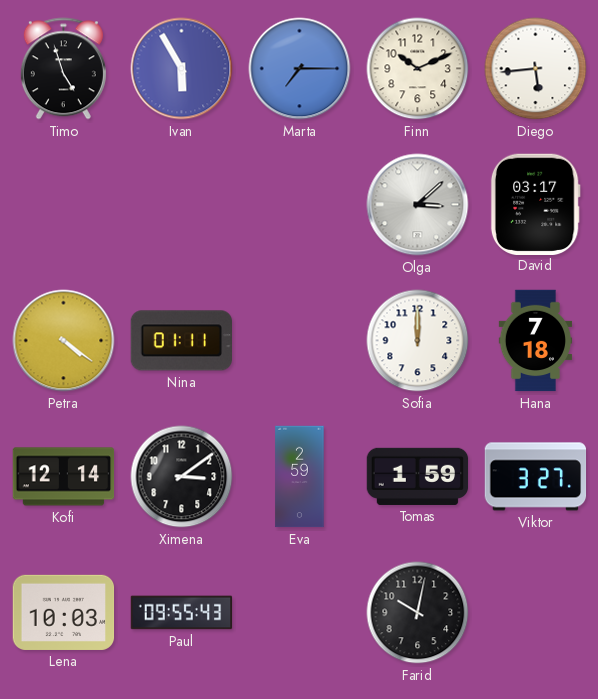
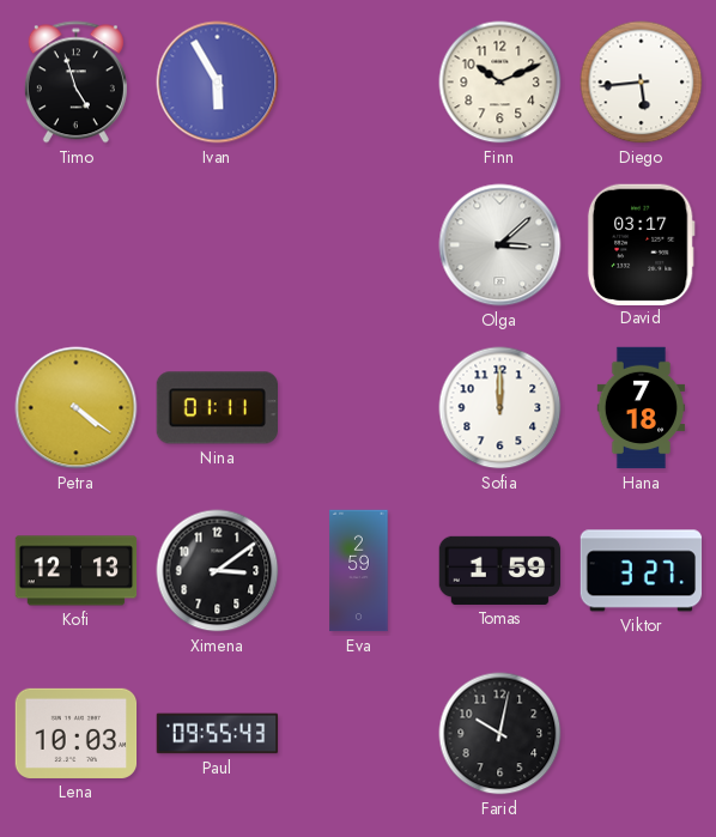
Marta: 7:15 -> none (300, 69)
Kofi: 12:14 -> 12:13 (77, 571)
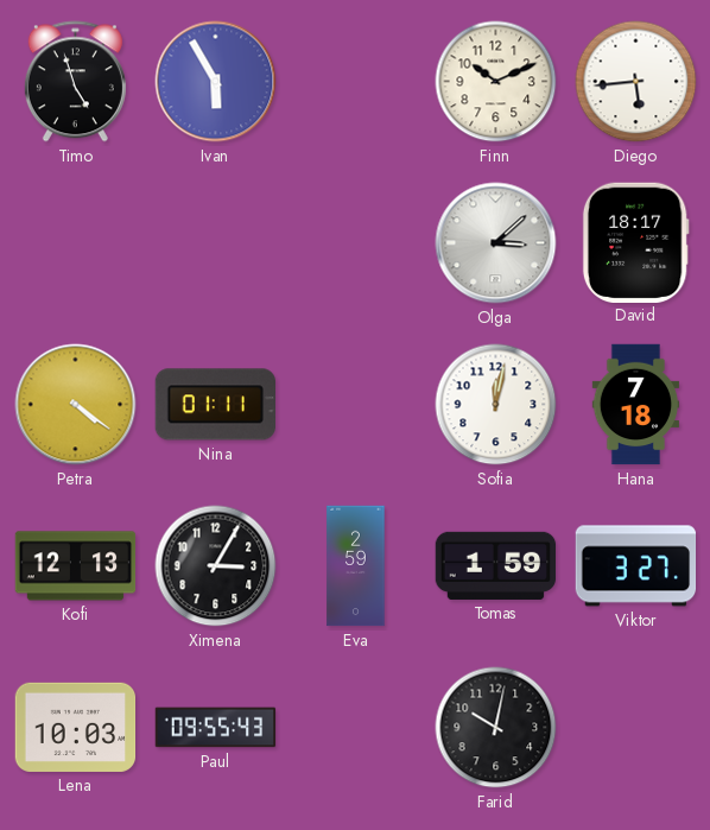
David: 03:17 -> 18:17 (635, 242)
Sofia: 12:00 -> 12:02 (496, 405)
Ximena: 3:09 -> 3:05 (216, 566)
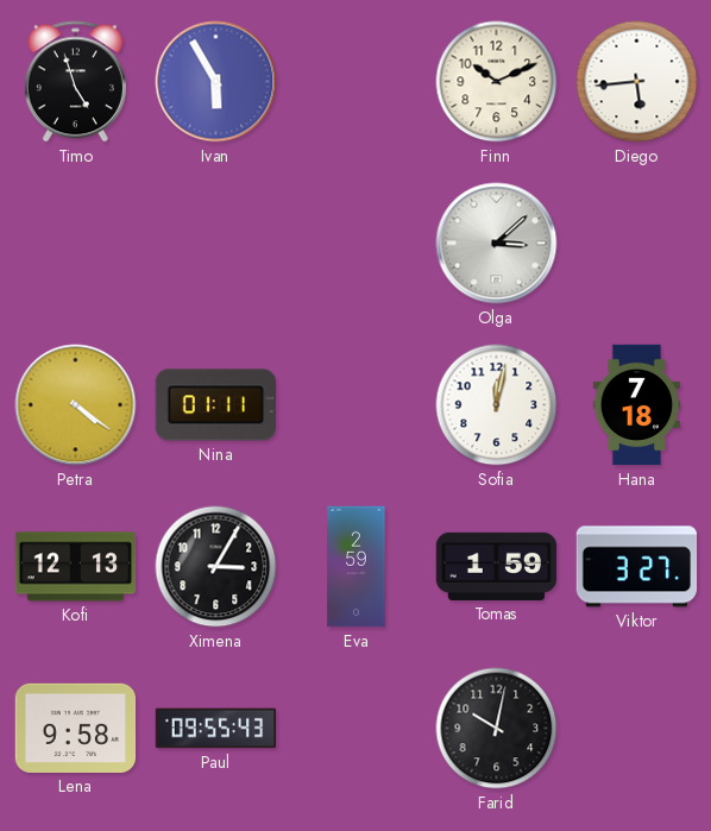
David: 18:17 -> none (635, 242)
Lena: 10:03 -> 9:58 (76, 728)
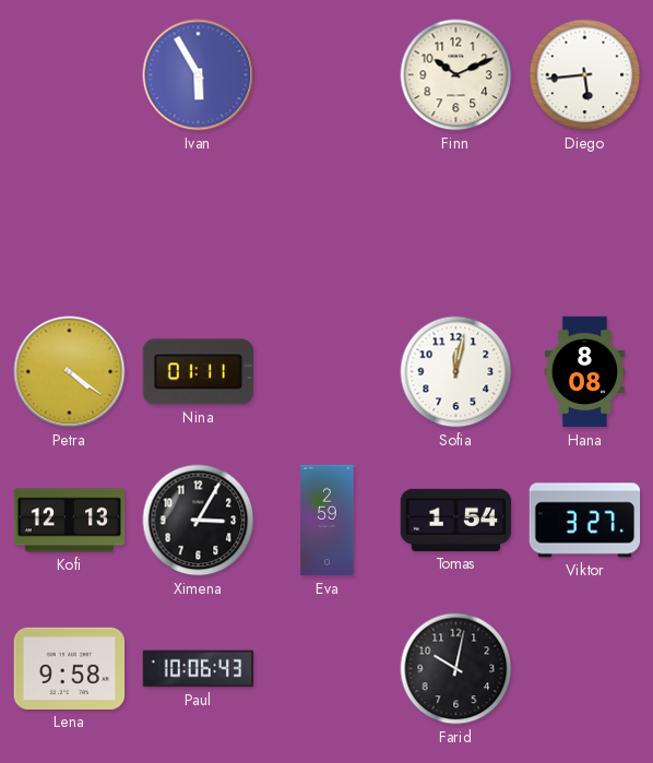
Timo: 4:57 -> none (75, 82)
Olga: 3:08 -> none (497, 244)
Hana: 7:18 -> 8:08 (585, 372)
Tomas: 1:59 -> 1:54 (456, 520)
Paul: 09:55 -> 10:06 (199, 669)
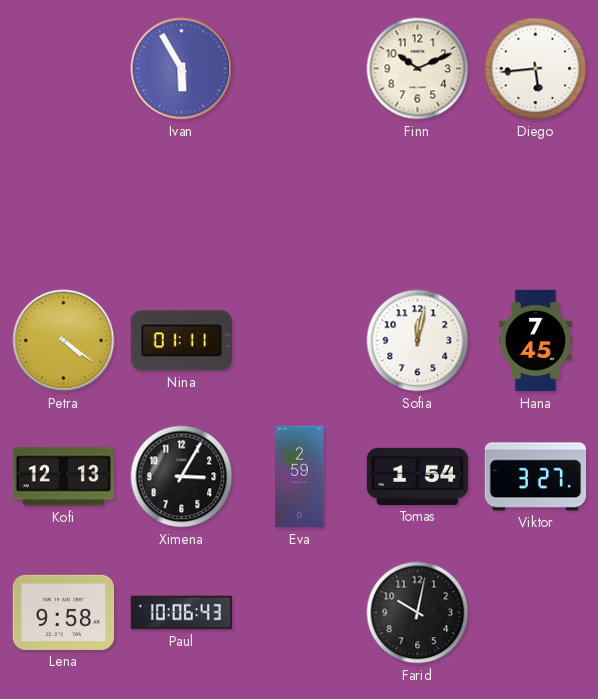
Hana: 8:08 -> 7:45 (536, 341)
